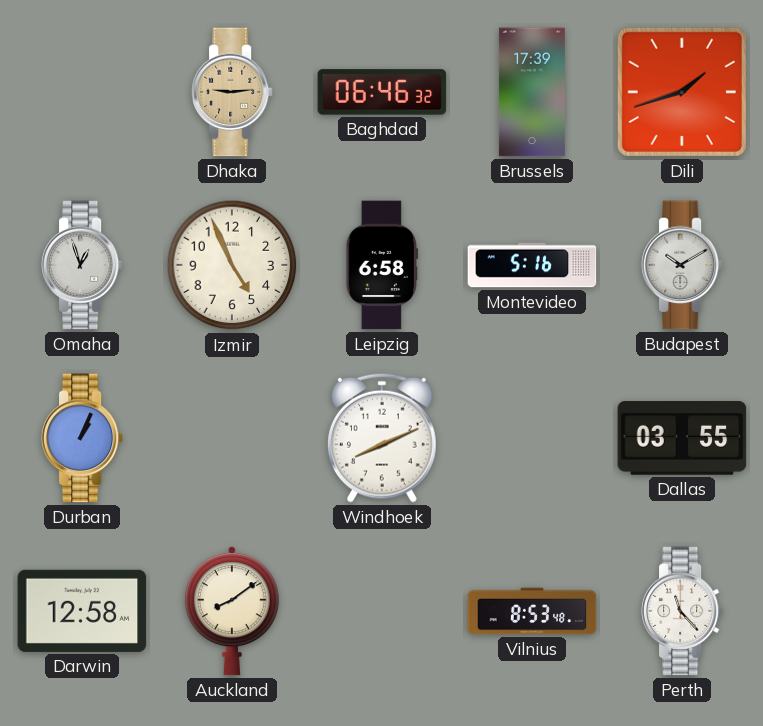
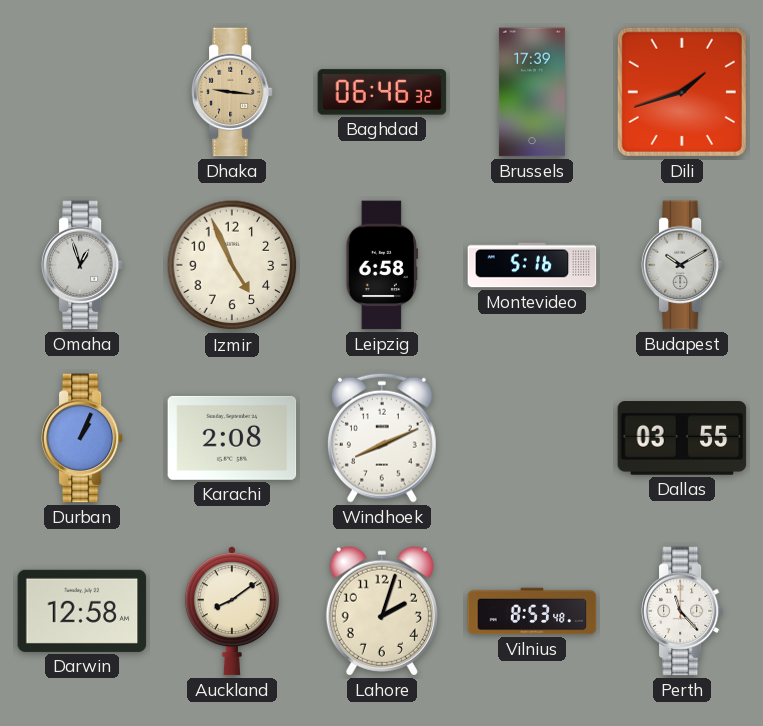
Dhaka: 9:14 -> 9:16 (232, 92)
Karachi: none -> 2:08 (232, 438)
Lahore: none -> 2:03 (382, 611)
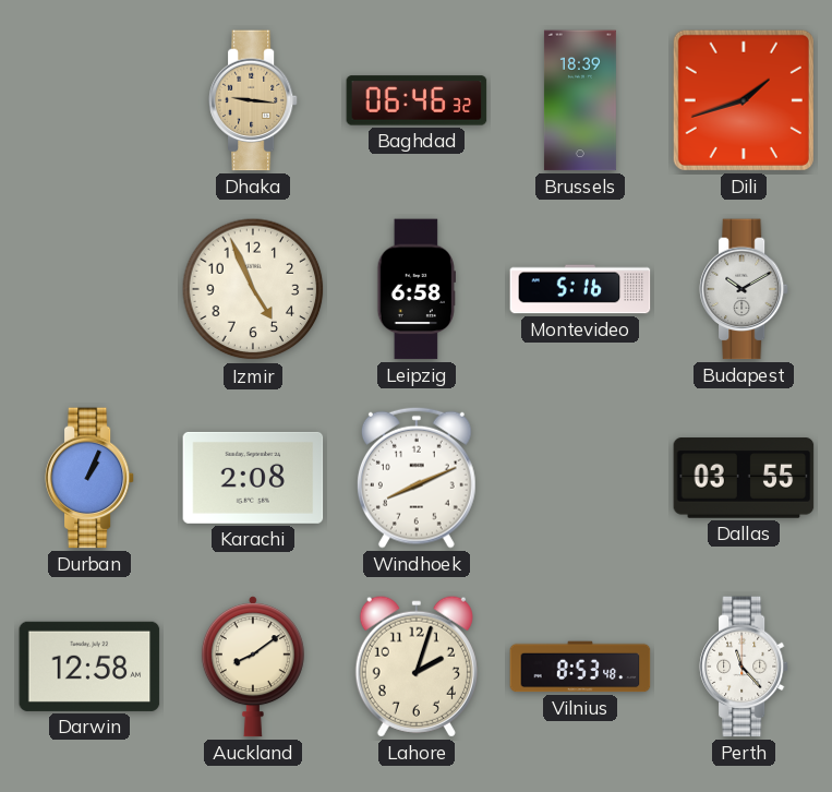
Brussels: 17:39 -> 18:39 (580, 100)
Omaha: 12:57 -> none (82, 265)
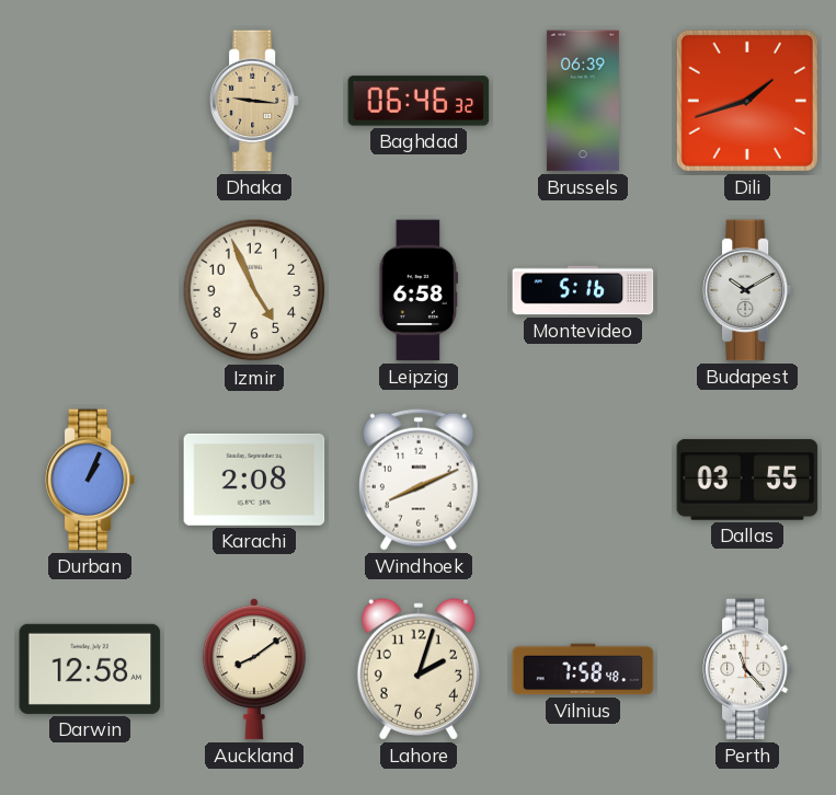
Brussels: 18:39 -> 06:39 (583, 101)
Vilnius: 8:53 -> 7:58 (583, 669)
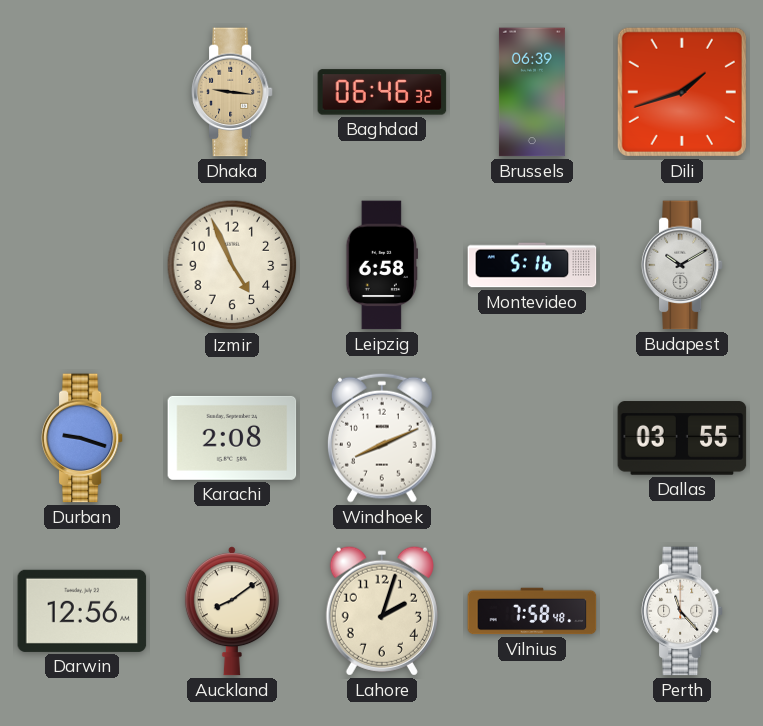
Durban: 1:04 -> 9:18 (82, 438)
Darwin: 12:58 -> 12:56 (82, 611)
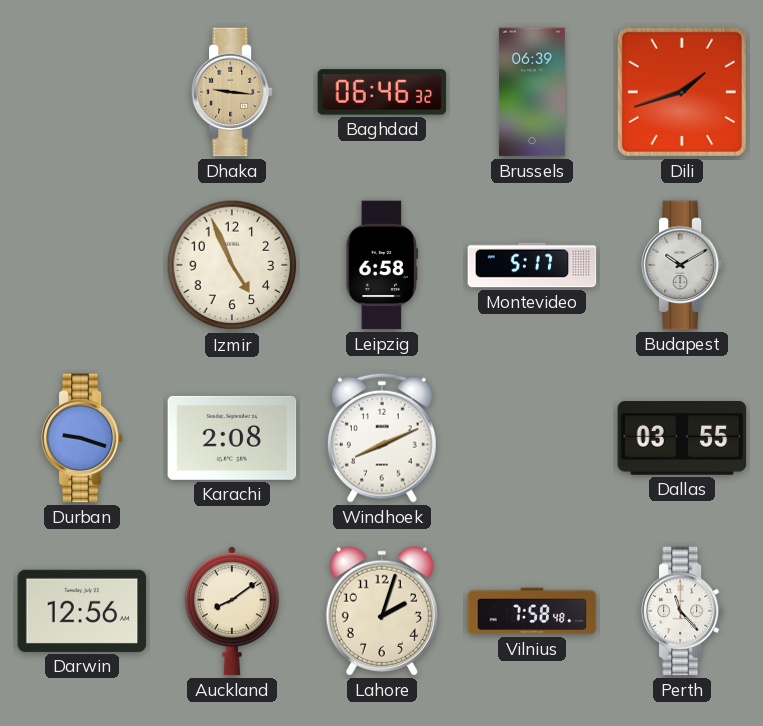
Montevideo: 5:16 -> 5:17 (532, 265)
